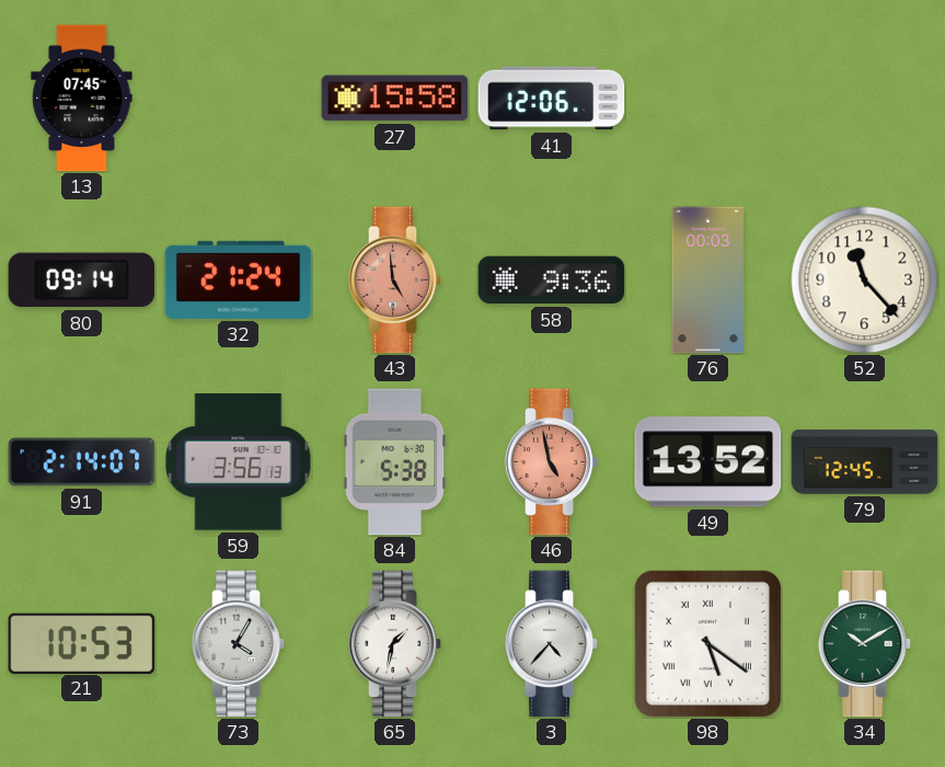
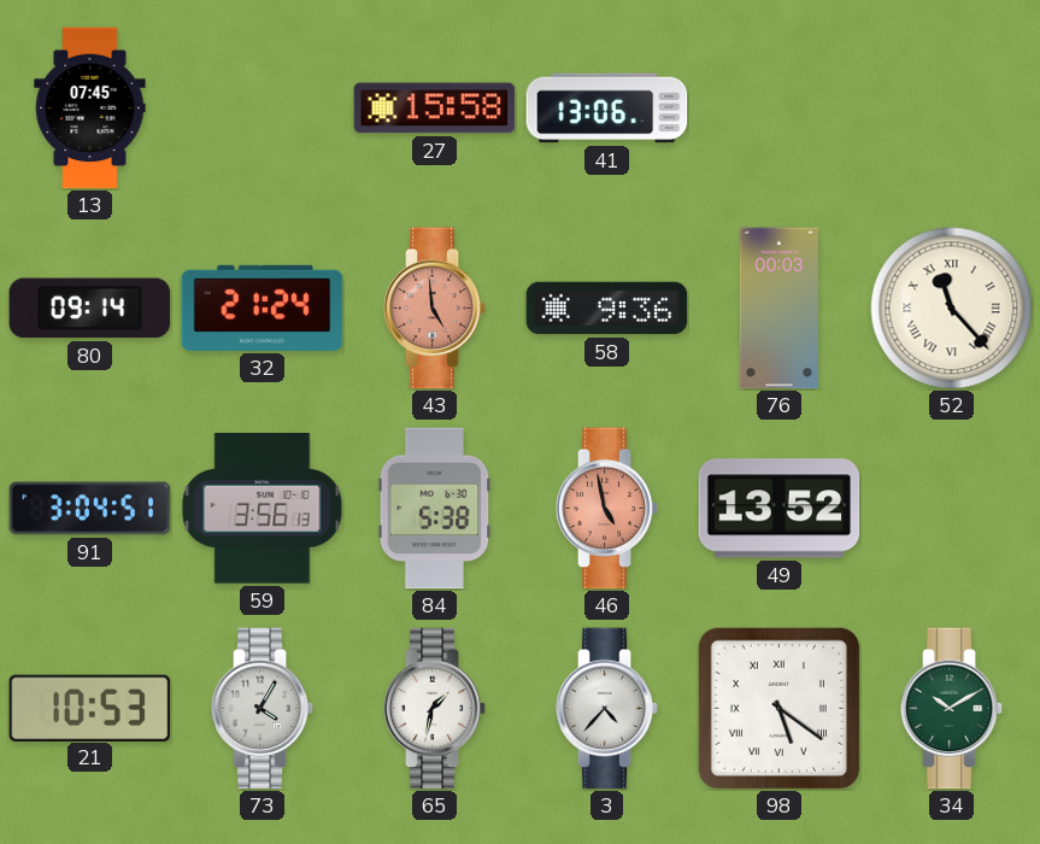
41: 12:06 -> 13:06 (607, 109)
52 numerals: Arabic -> Roman (952, 309)
91: 2:14 -> 3:04 (90, 509)
79: 12:45 -> none (865, 462)
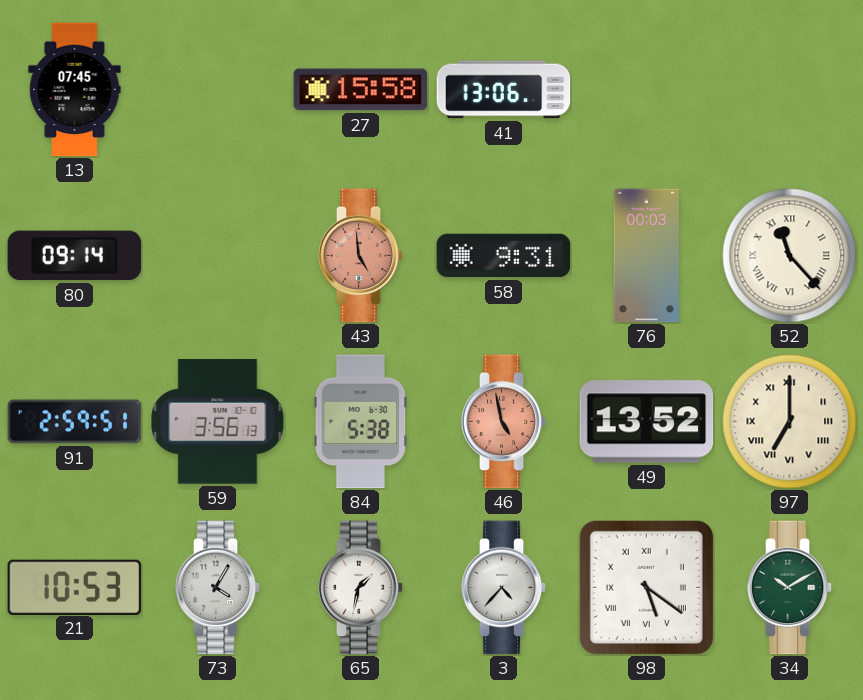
32: 21:24 -> none (263, 307)
58: 9:36 -> 9:31 (504, 256)
91: 3:04 -> 2:59 (75, 422)
97: none -> 7:00 (790, 422)
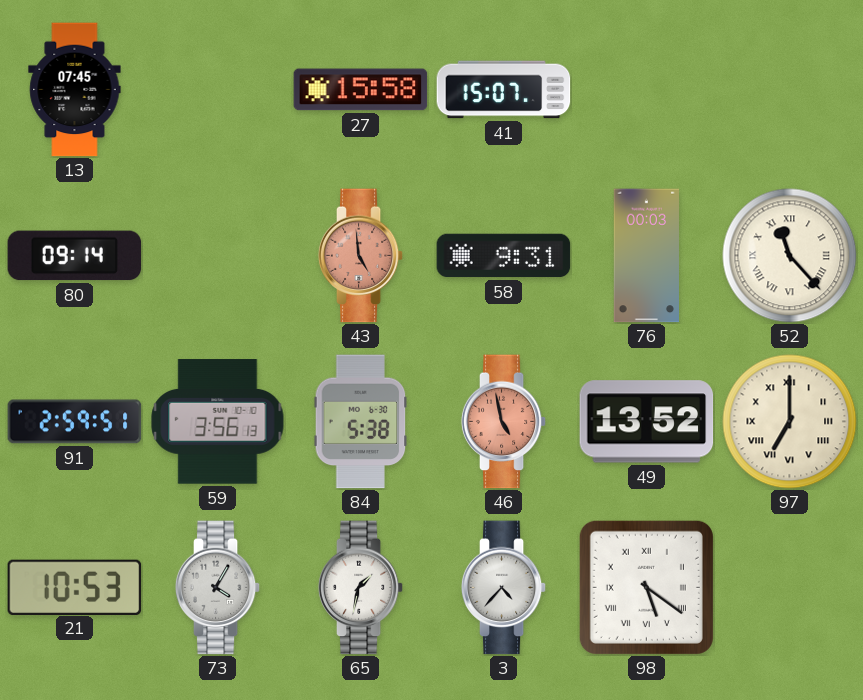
41: 13:06 -> 15:07 (504, 90)
34: 10:10 -> none (790, 588)
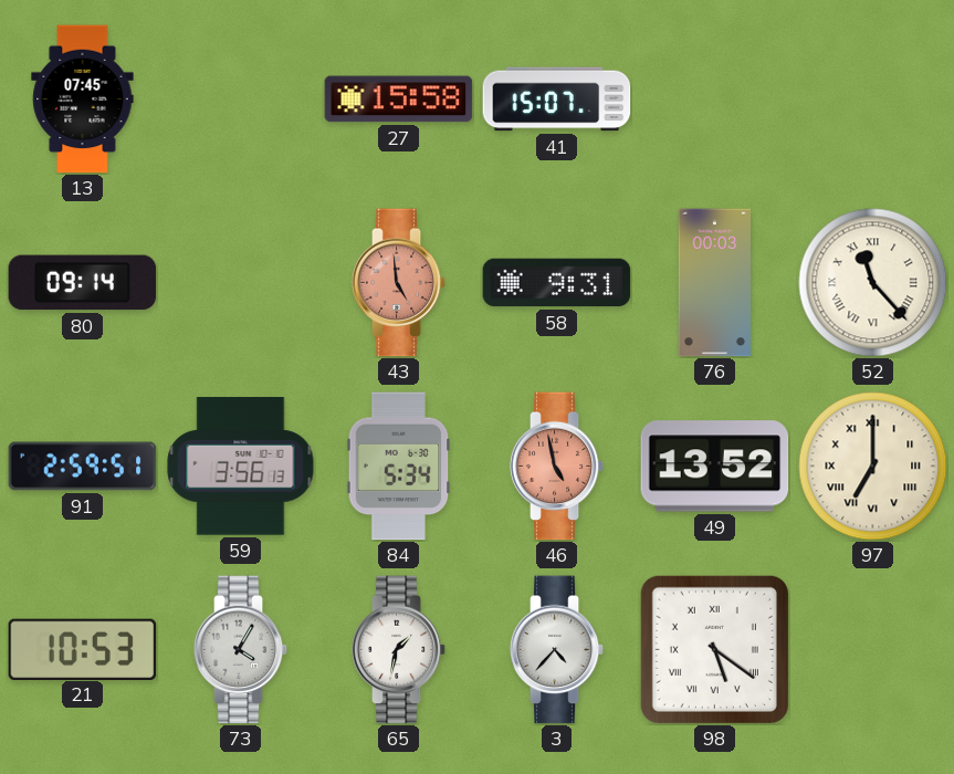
84: 5:38 -> 5:34 (399, 467)
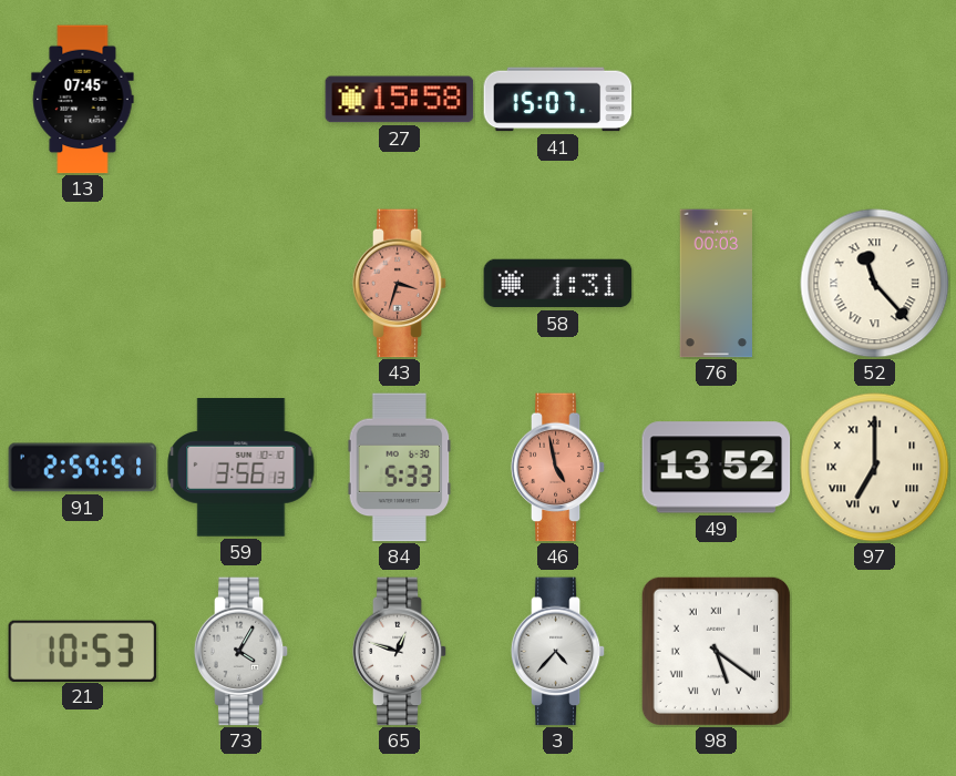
80: 09:14 -> none (83, 283)
43: 4:59 -> 3:33 (400, 284)
58: 9:31 -> 1:31 (558, 284)
84: 5:34 -> 5:33 (400, 468)
65: 1:32 -> 12:48 (400, 652)
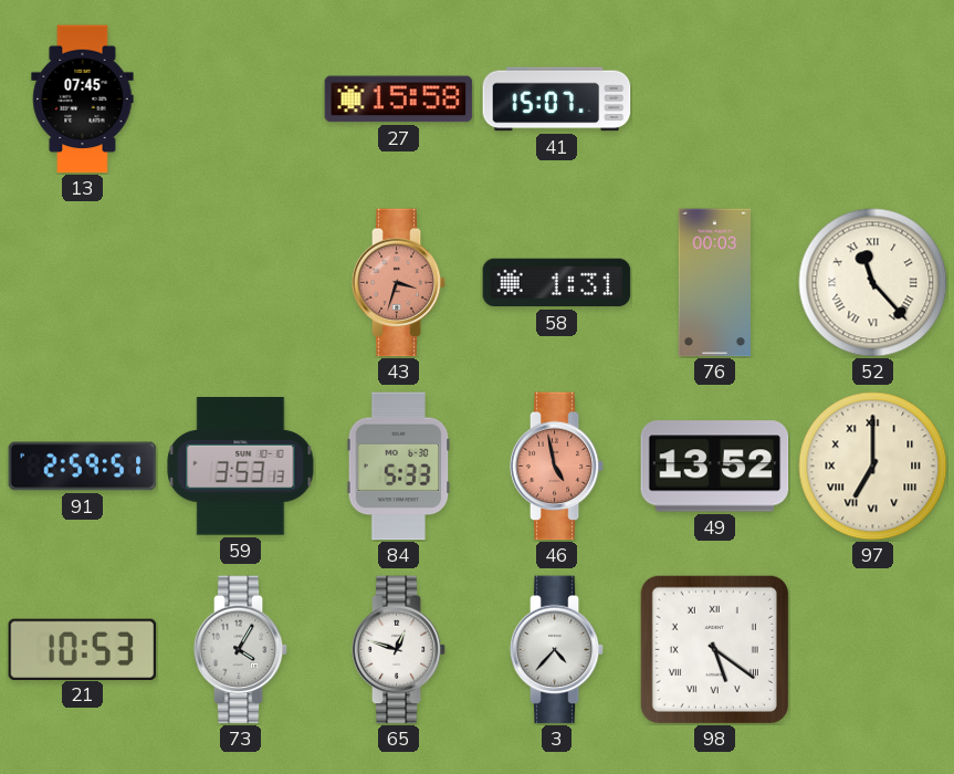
59: 3:56 -> 3:53 (241, 467)
